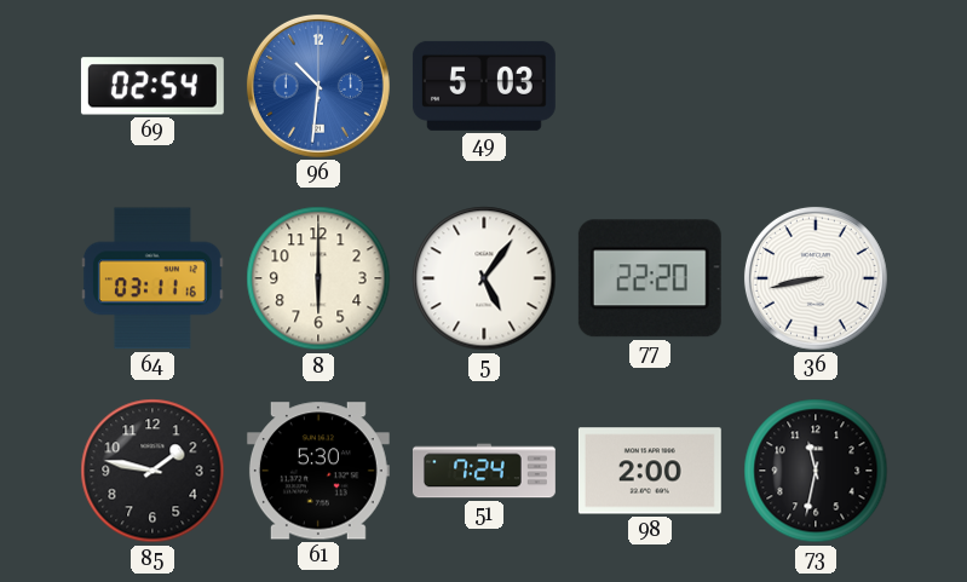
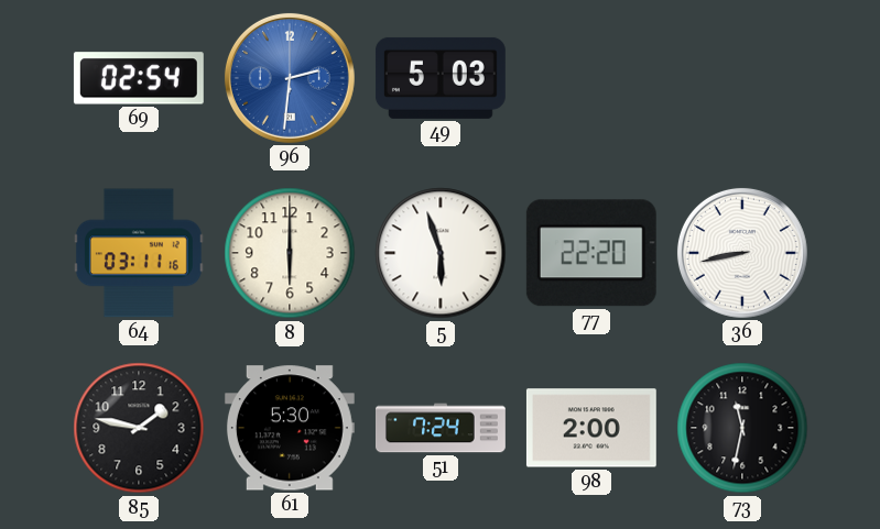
96: 10:31 -> 2:31 (290, 78)
5: 5:06 -> 5:57 (441, 253)
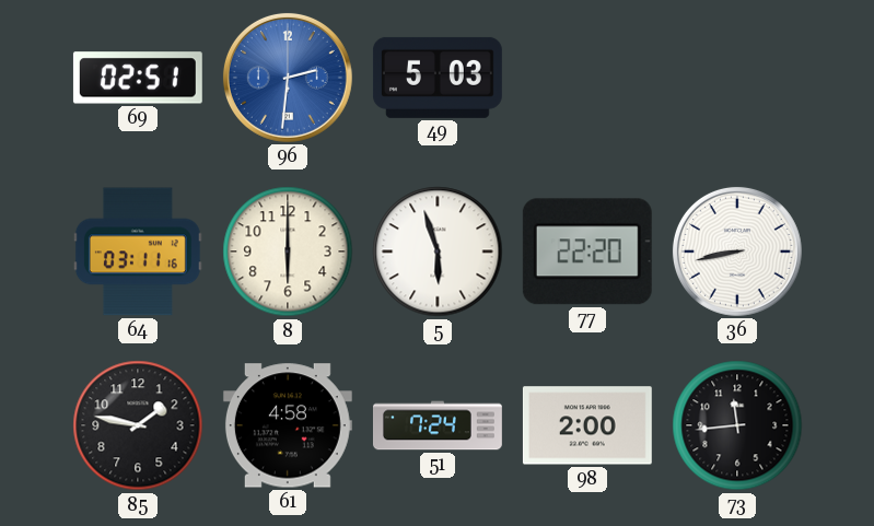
69: 02:54 -> 02:51 (138, 78)
61: 5:30 -> 4:58 (288, 425)
73: 11:32 -> 11:44 (737, 425)
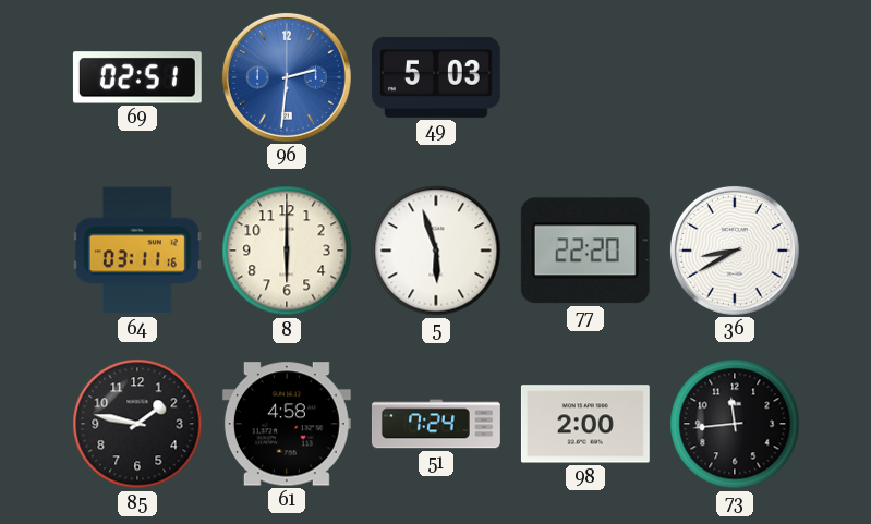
36: 8:43 -> 8:40 (735, 251)
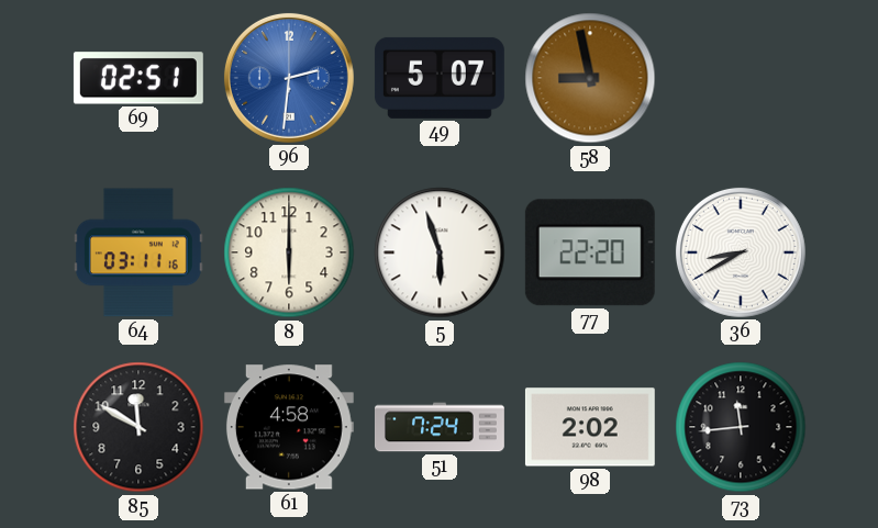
49: 5:03 -> 5:07 (440, 78)
58: none -> 8:58 (590, 78)
85: 1:47 -> 11:50 (138, 427)
98: 2:00 -> 2:02 (590, 427)
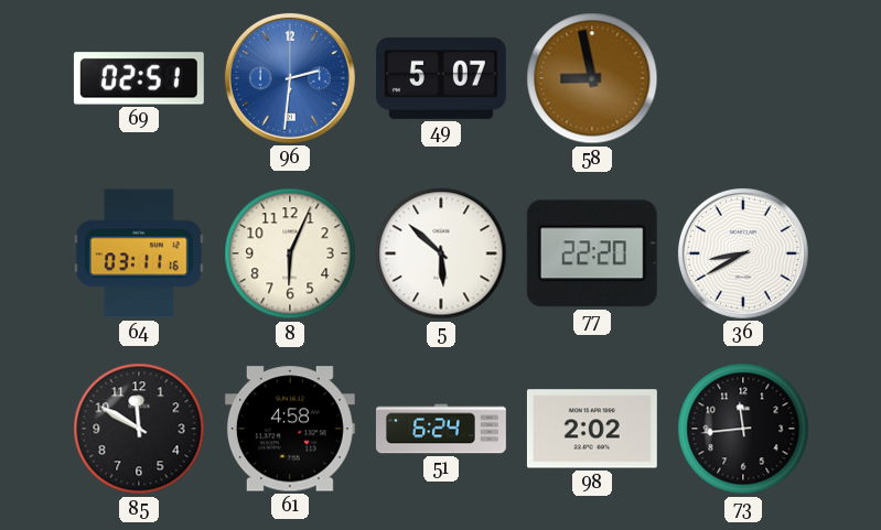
8: 6:00 -> 6:04 (290, 253)
5: 5:57 -> 5:52 (441, 253)
51: 7:24 -> 6:24 (441, 429)
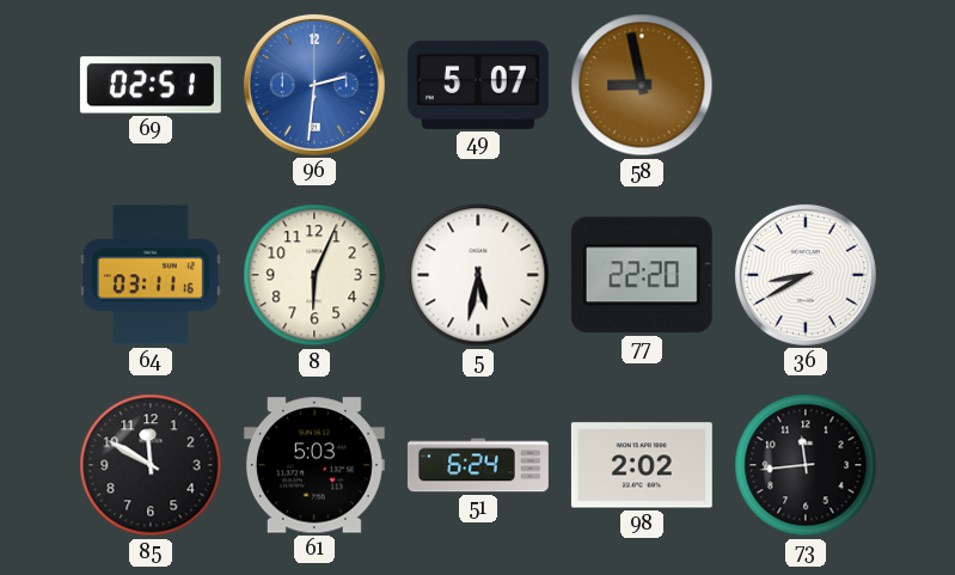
5: 5:52 -> 5:32 (478, 275)
61: 4:58 -> 5:03 (314, 465)
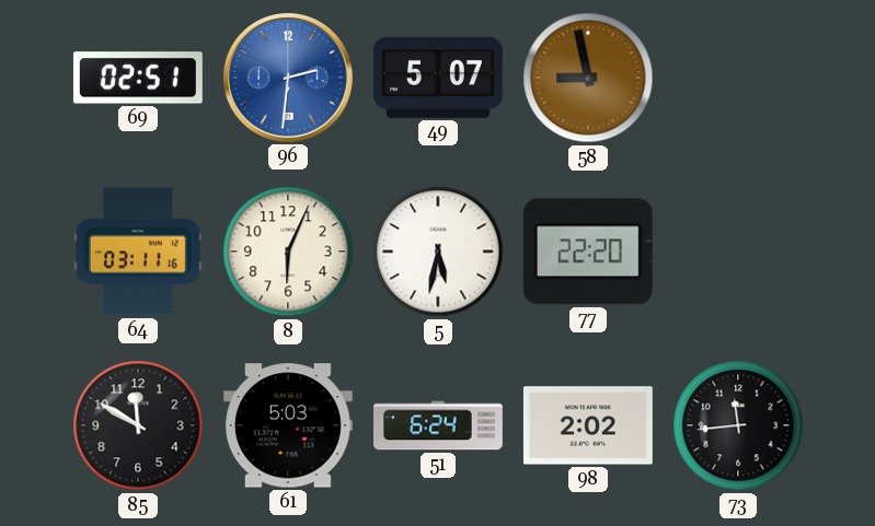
36: 8:40 -> none (806, 275)
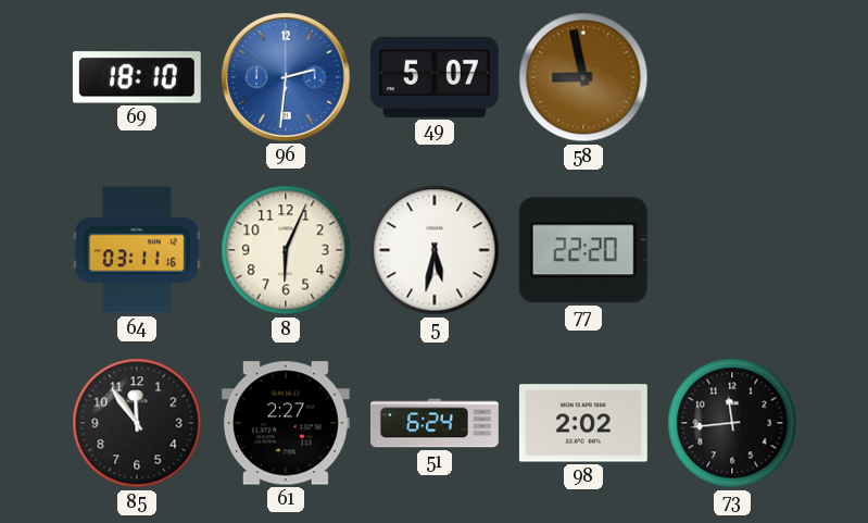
69: 02:51 -> 18:10 (137, 77)
85: 11:50 -> 11:54 (137, 423)
61: 5:03 -> 2:27 (286, 423)
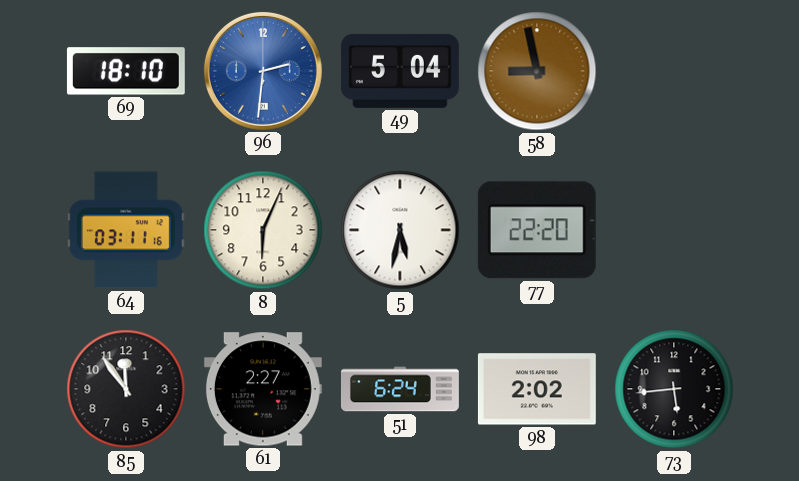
49: 5:07 -> 5:04 (400, 71)
73: 11:44 -> 5:44 (674, 389)
